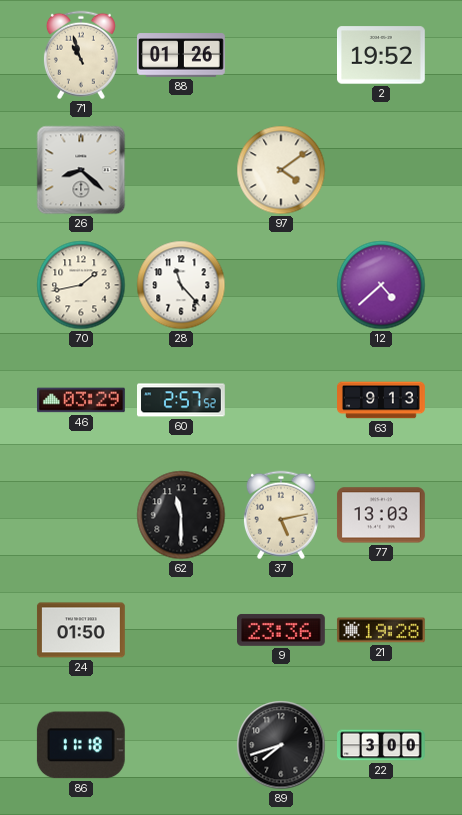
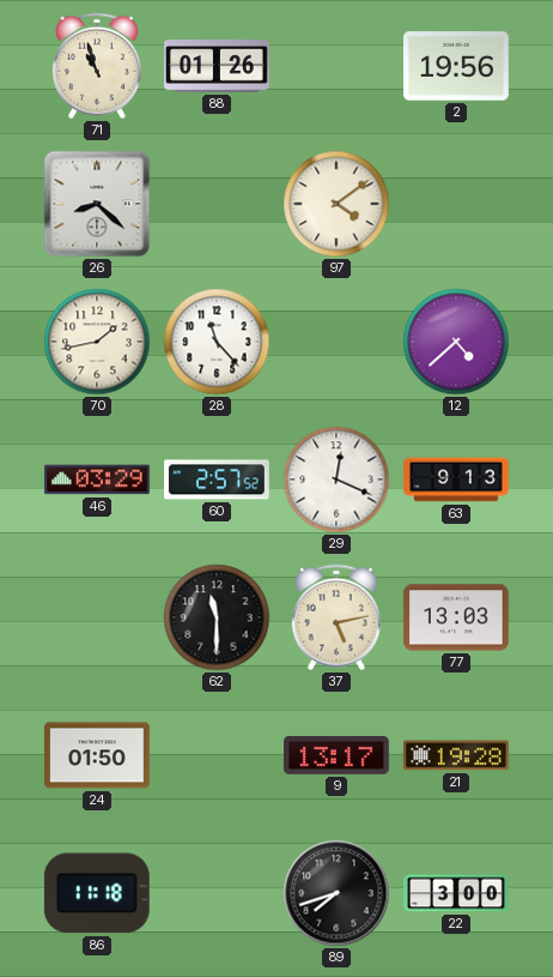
2: 19:52 -> 19:56 (457, 66)
29: none -> 12:19 (336, 480)
9: 23:36 -> 13:17 (338, 755)
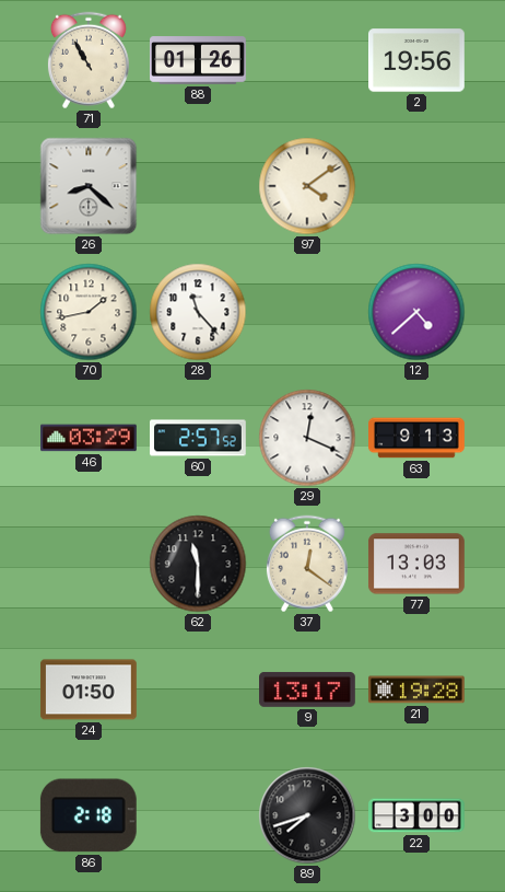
71: 10:57 -> 10:55 (89, 60)
37: 5:13 -> 12:21 (307, 564)
86: 11:18 -> 2:18 (89, 815)
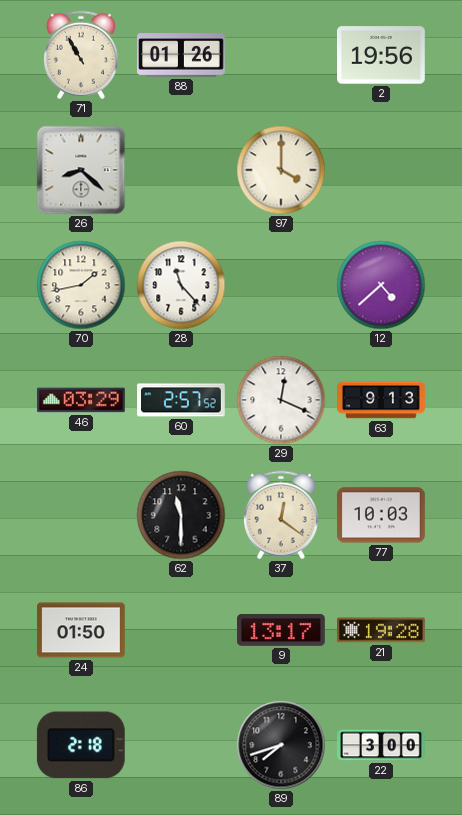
97: 4:09 -> 4:00 (281, 170)
77: 13:03 -> 10:03 (381, 515)
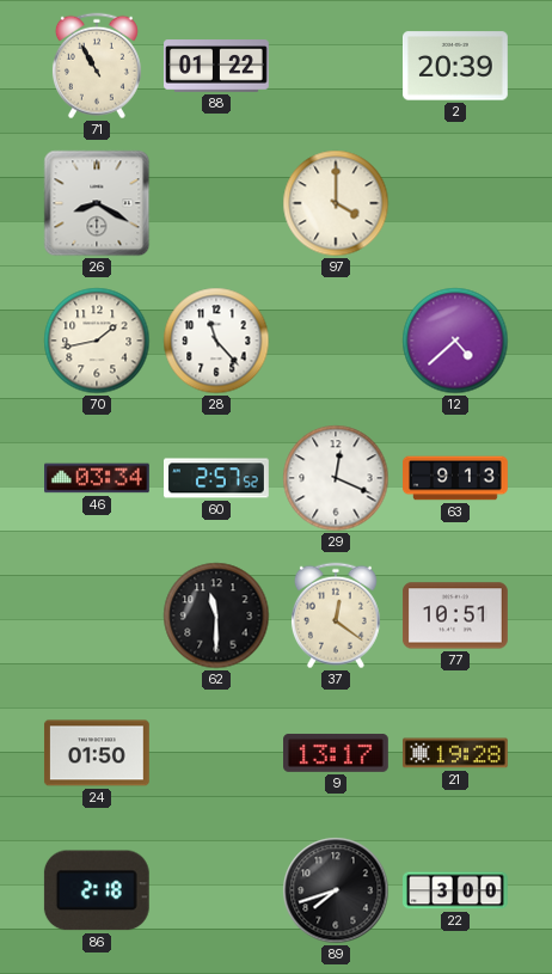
88: 01:26 -> 01:22 (217, 66)
2: 19:56 -> 20:39 (456, 66)
26: 8:22 -> 8:20 (97, 203)
46: 03:29 -> 03:34 (98, 478)
77: 10:03 -> 10:51 (455, 615)
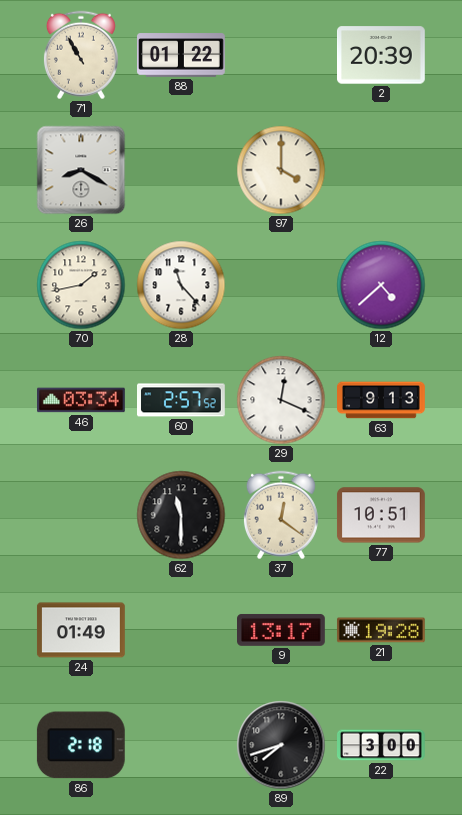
24: 01:50 -> 01:49 (81, 630)
